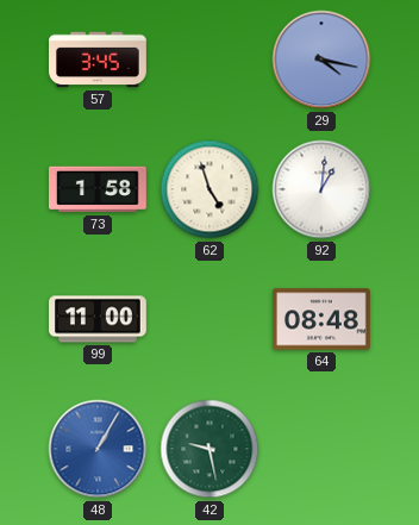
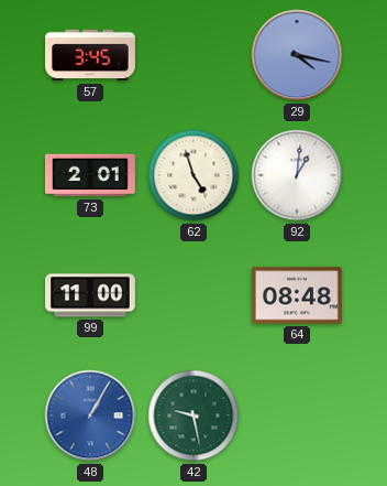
73: 1:58 -> 2:01 (91, 175)
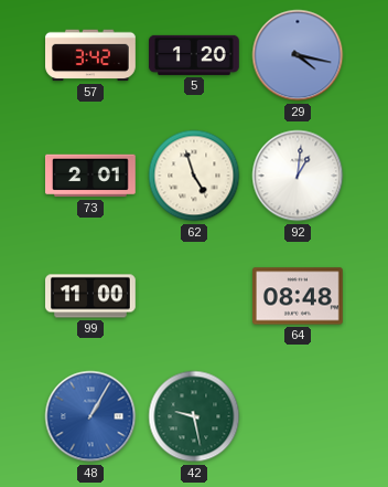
57: 3:45 -> 3:42 (91, 55)
5: none -> 1:20 (195, 55)
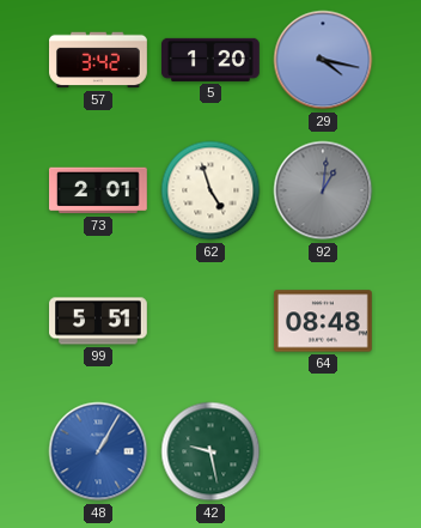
92 dial: white -> grey (323, 190)
99: 11:00 -> 5:51 (99, 321)
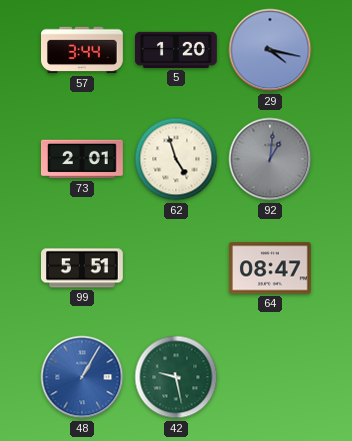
57: 3:42 -> 3:44 (83, 50)
64: 08:48 -> 08:47 (271, 268)
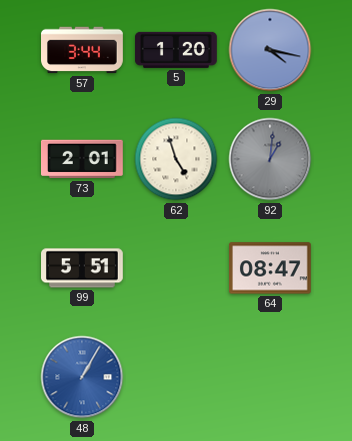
42: 9:28 -> none (176, 377)
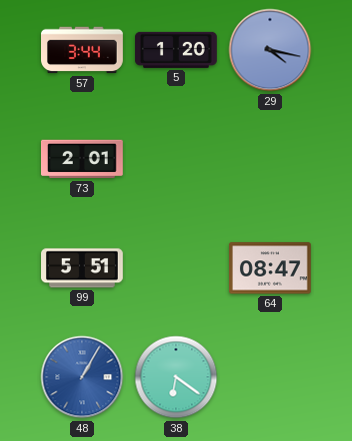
62: 4:57 -> none (176, 159)
92: 1:01 -> none (270, 159)
38: none -> 6:21 (176, 377)
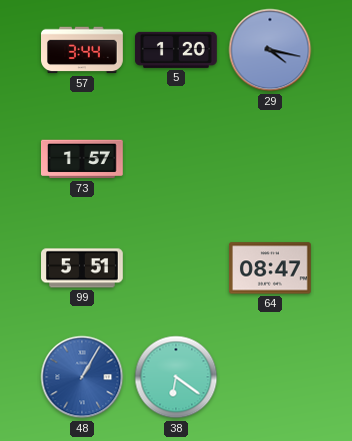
73: 2:01 -> 1:57 (83, 159)
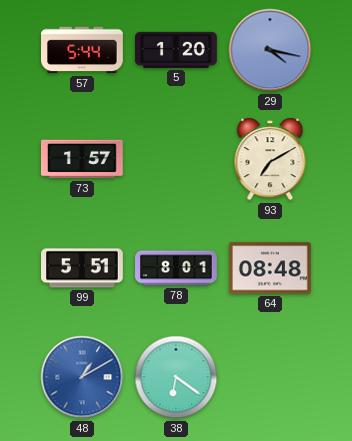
57: 3:44 -> 5:44 (83, 50)
93: none -> 7:10 (270, 159)
78: none -> 8:01 (176, 268)
64: 08:47 -> 08:48 (271, 268)
48: 1:05 -> 1:10 (82, 377)
